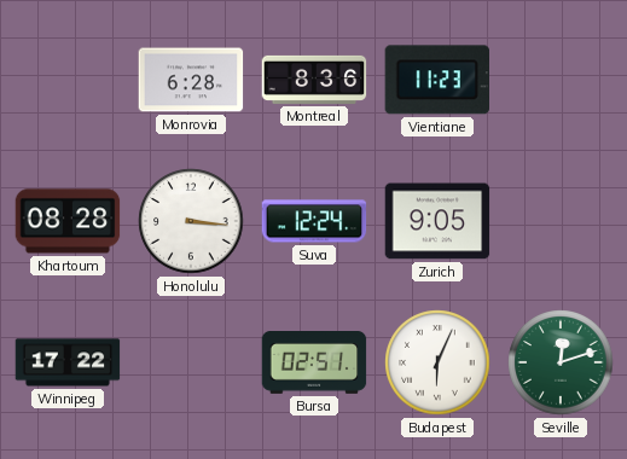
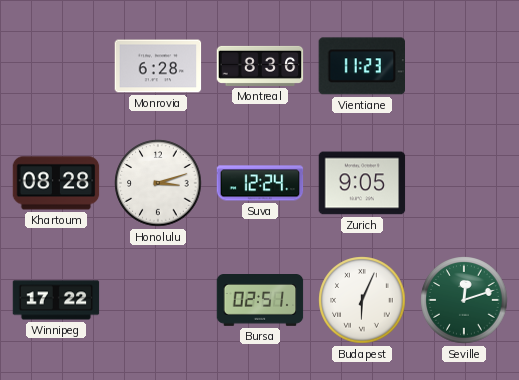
Honolulu: 3:16 -> 3:12 (158, 183)
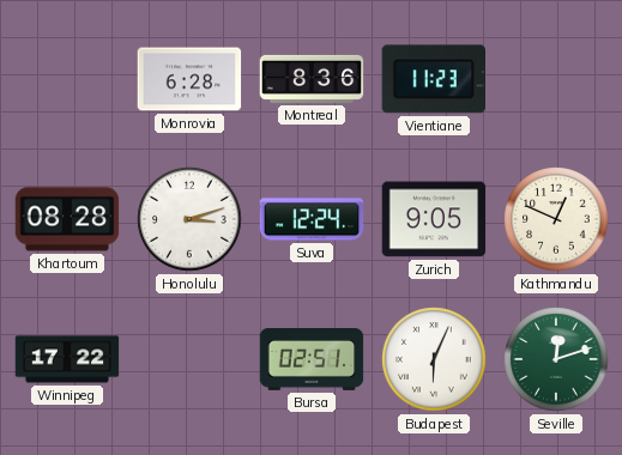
Kathmandu: none -> 12:49 (556, 219)
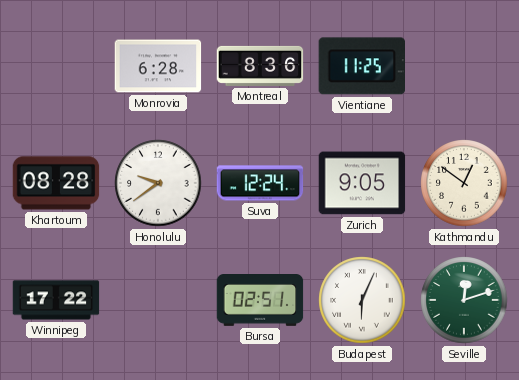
Vientiane: 11:23 -> 11:25 (361, 66)
Honolulu: 3:12 -> 9:39 (158, 183)
Kathmandu: 12:49 -> 12:51 (464, 183)
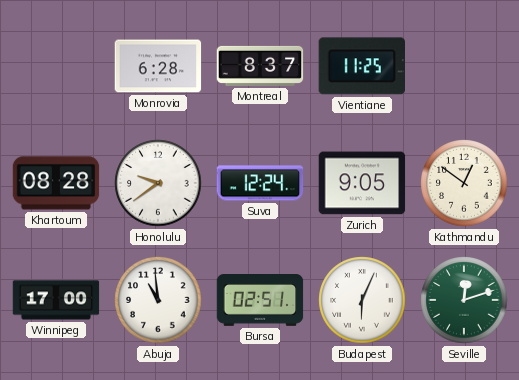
Montreal: 8:36 -> 8:37 (260, 66)
Winnipeg: 17:22 -> 17:00 (56, 300)
Abuja: none -> 10:59 (158, 300)
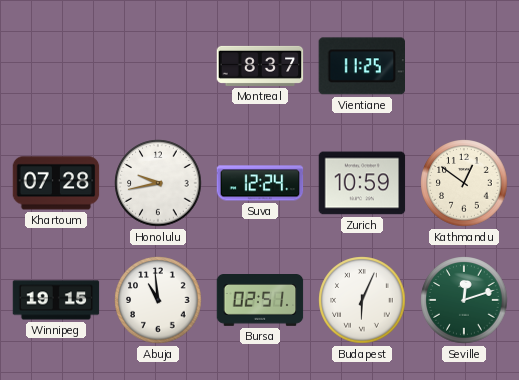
Monrovia: 6:28 -> none (158, 66)
Khartoum: 08:28 -> 07:28 (56, 183)
Honolulu: 9:39 -> 9:43 (158, 183)
Zurich: 9:05 -> 10:59 (362, 183)
Winnipeg: 17:00 -> 19:15 (56, 300)
